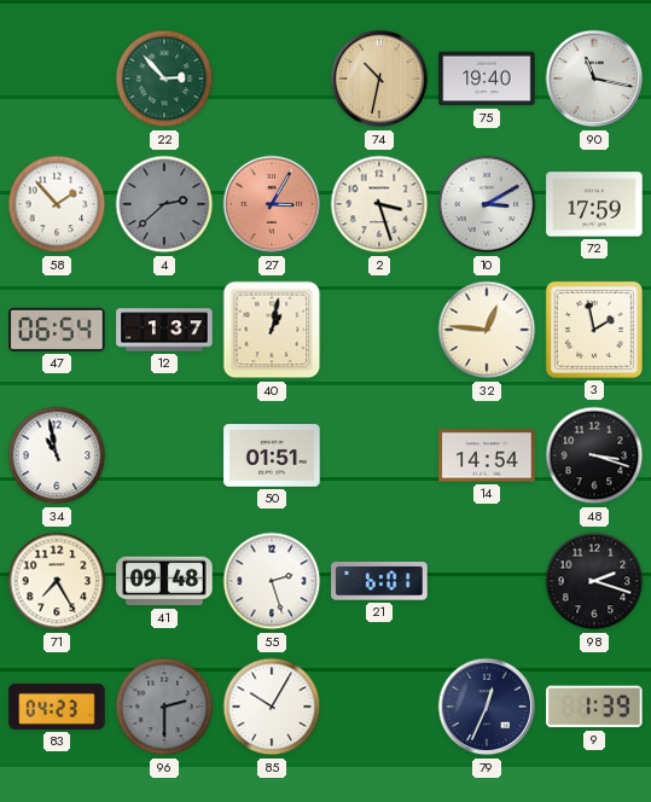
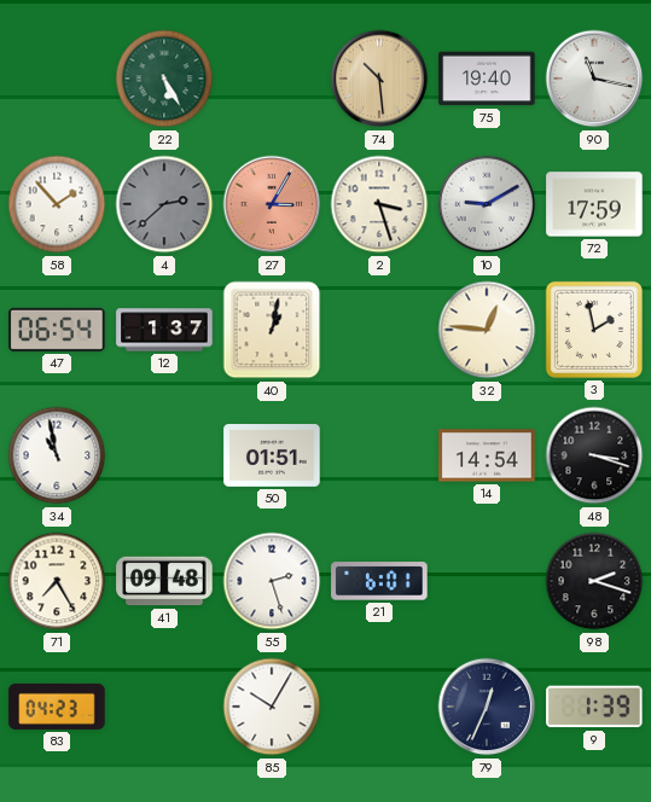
22: 2:53 -> 5:25 (164, 79)
74: 10:32 -> 10:29 (379, 79)
10: 3:10 -> 9:10 (487, 204)
96: 2:30 -> none (164, 707)
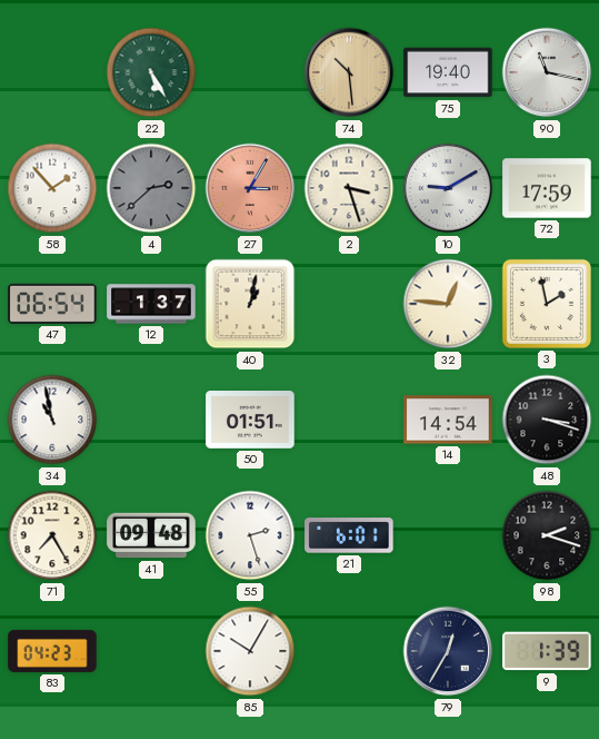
79: 12:34 -> 12:35 (448, 651)
